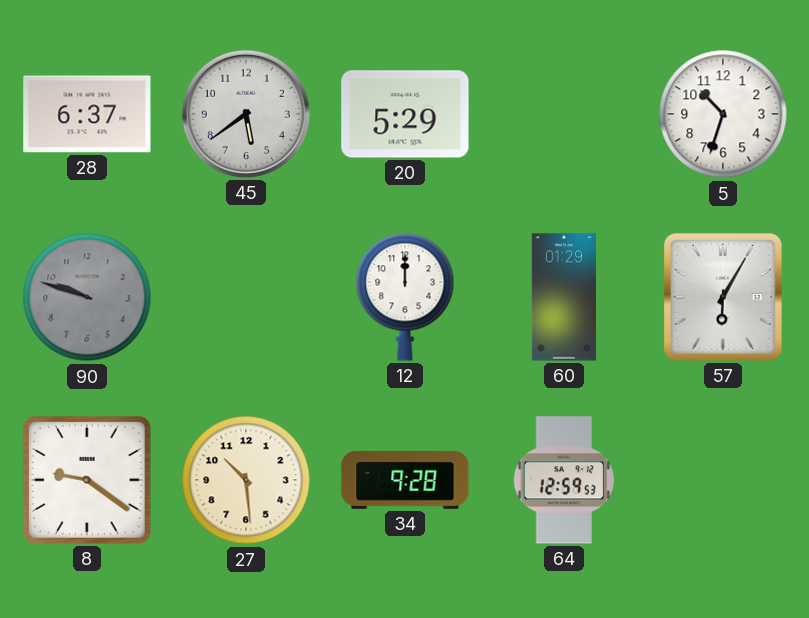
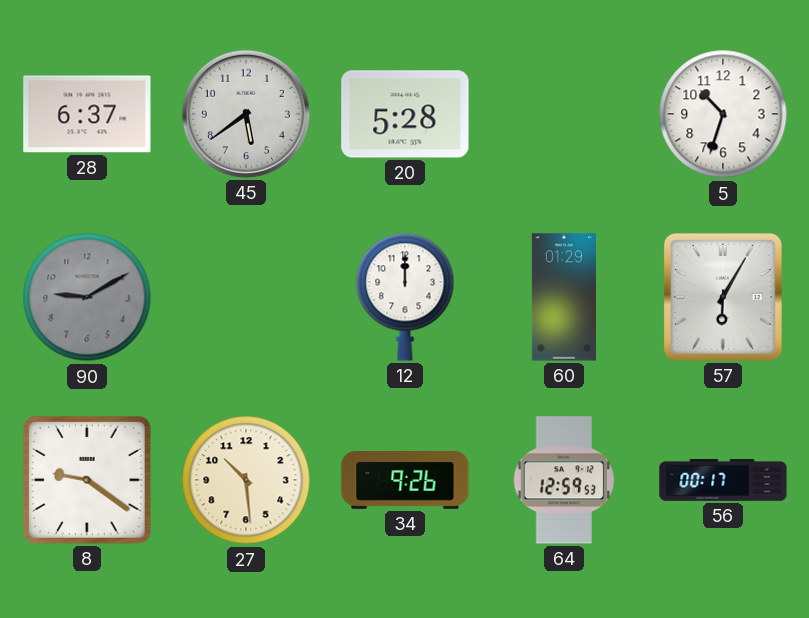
20: 5:29 -> 5:28 (405, 114)
90: 9:48 -> 9:10 (87, 297)
34: 9:28 -> 9:26 (405, 481)
56: none -> 00:17 (723, 480)
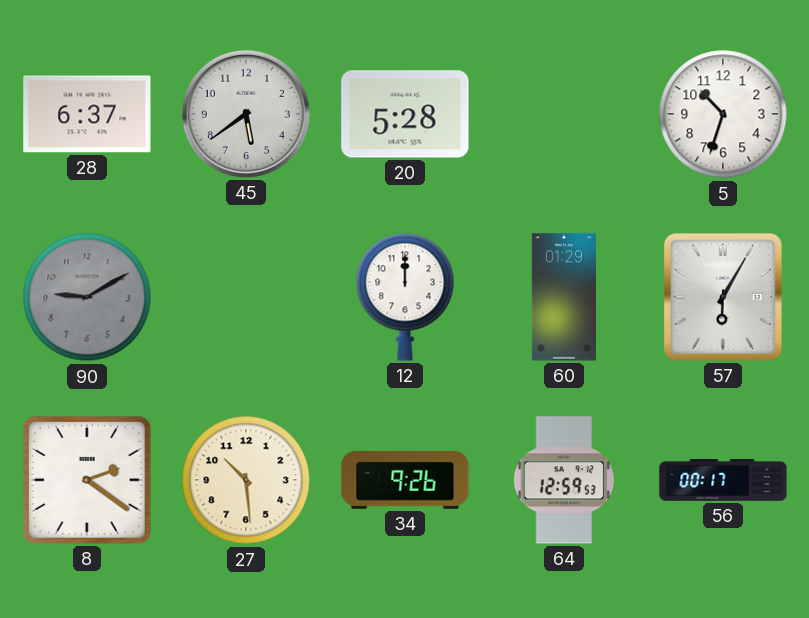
8: 9:21 -> 2:21 (87, 480)
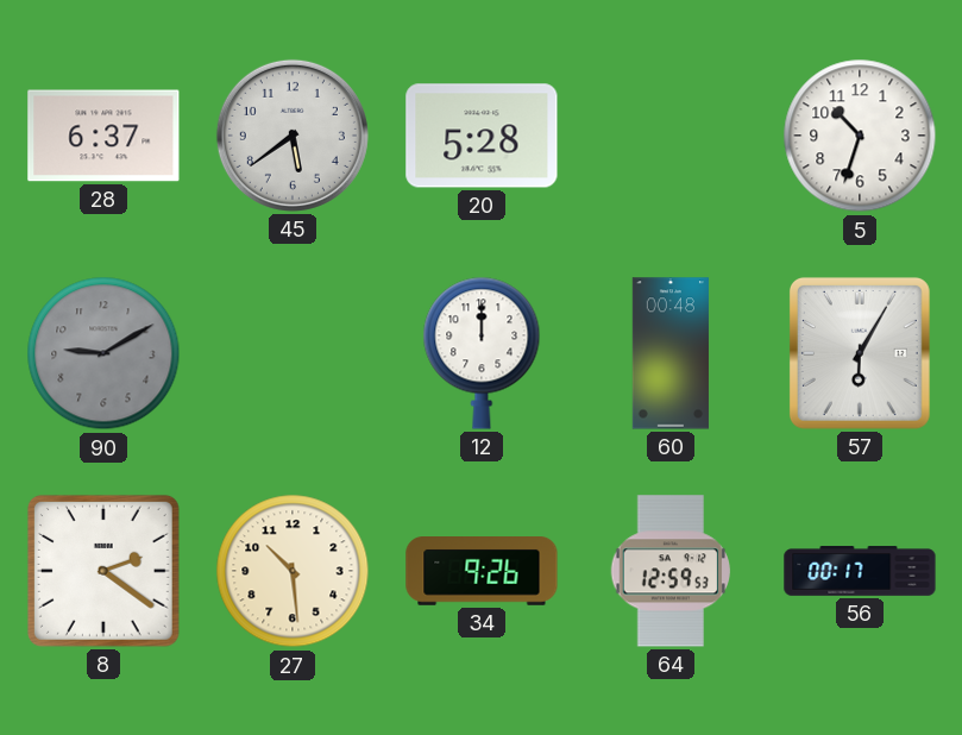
60: 01:29 -> 00:48 (671, 353)
